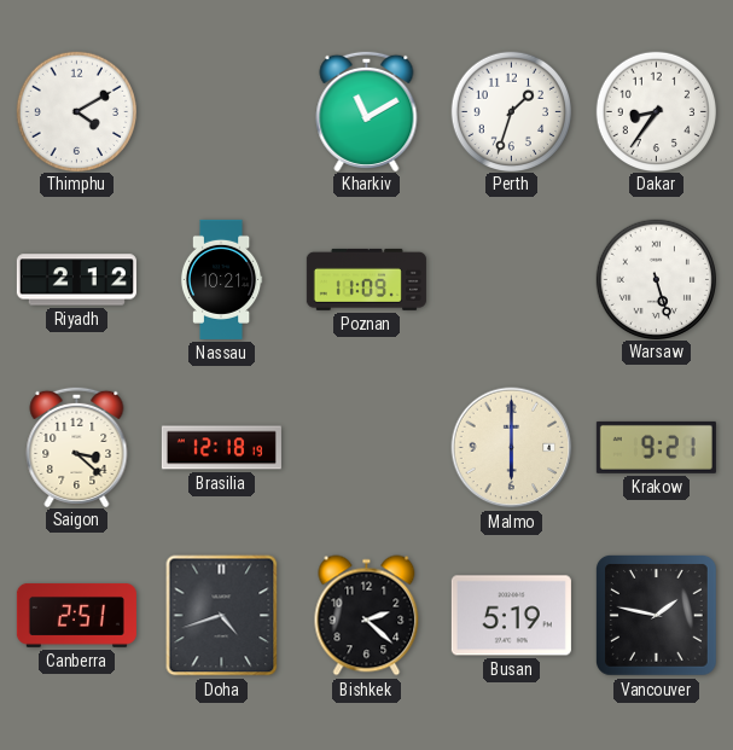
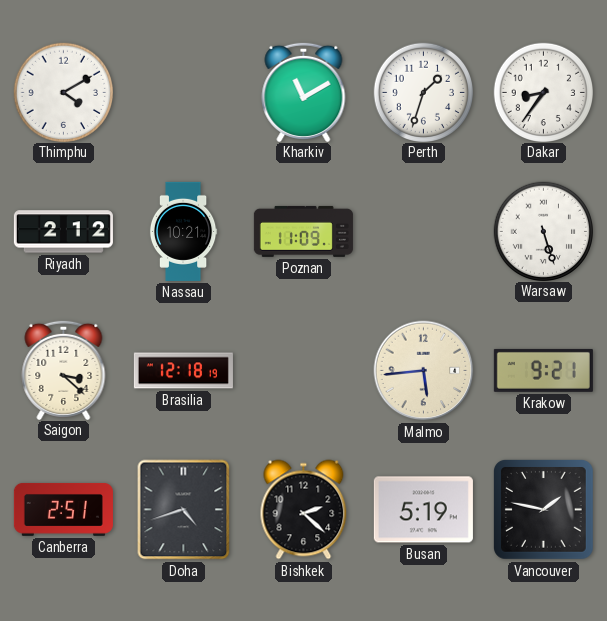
Malmo: 6:00 -> 5:44 (424, 371)
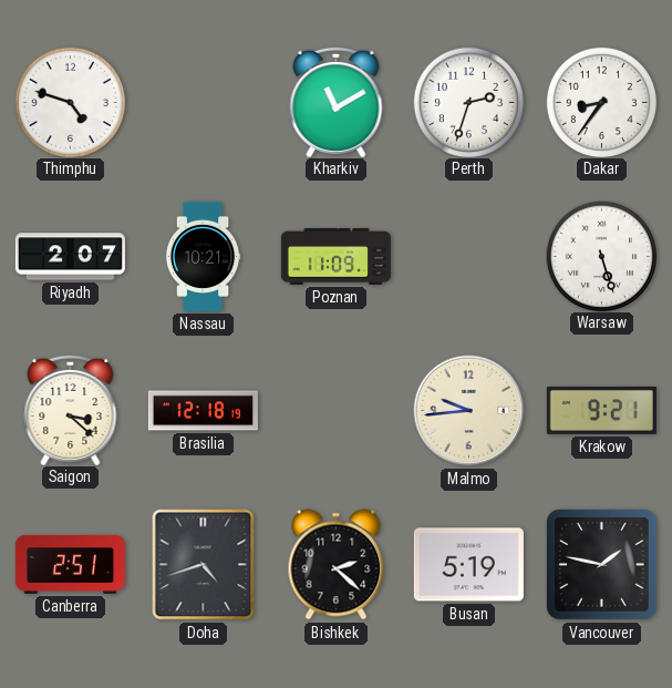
Thimphu: 4:10 -> 4:48 (70, 102)
Perth: 1:33 -> 2:33 (468, 102)
Riyadh: 2:12 -> 2:07 (70, 257)
Malmo: 5:44 -> 9:44 (469, 411)
